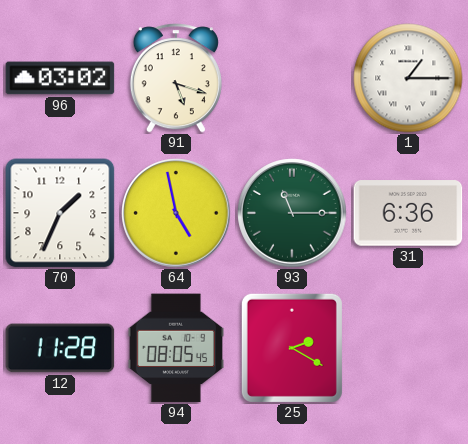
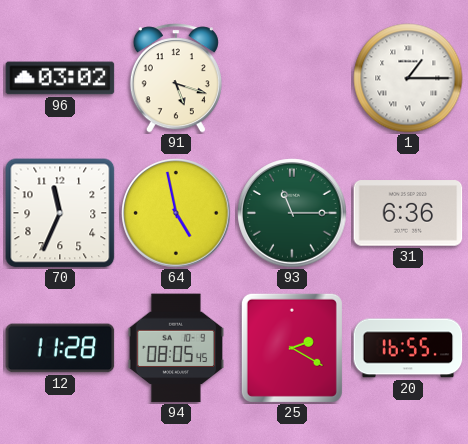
70: 1:34 -> 11:34 (60, 213)
20: none -> 16:55 (408, 348)
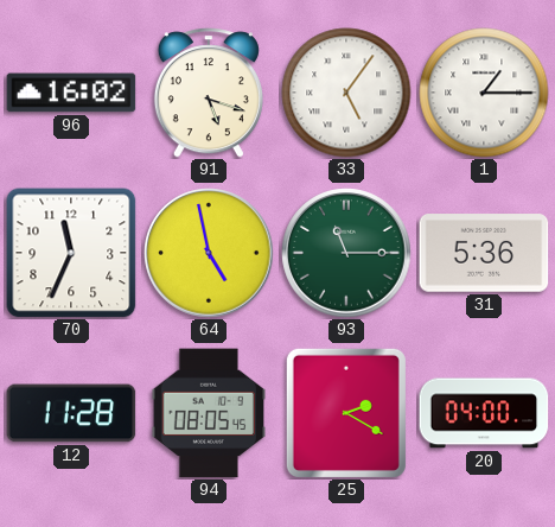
96: 03:02 -> 16:02 (71, 93)
33: none -> 5:06 (346, 93)
31: 6:36 -> 5:36 (484, 253)
20: 16:55 -> 04:00 (484, 413)
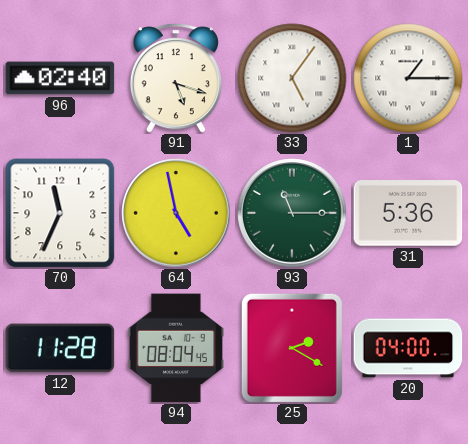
96: 16:02 -> 02:40 (60, 78)
94: 08:05 -> 08:04 (175, 348)
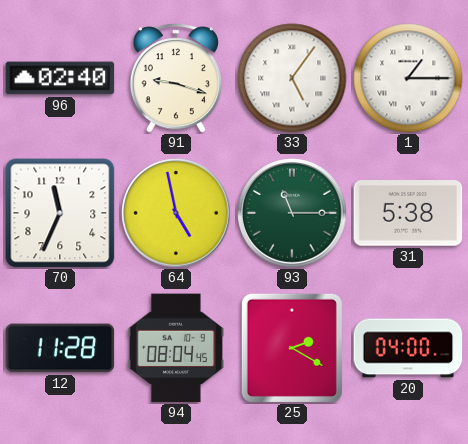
91: 5:18 -> 9:18 (176, 78)
31: 5:36 -> 5:38 (408, 213)
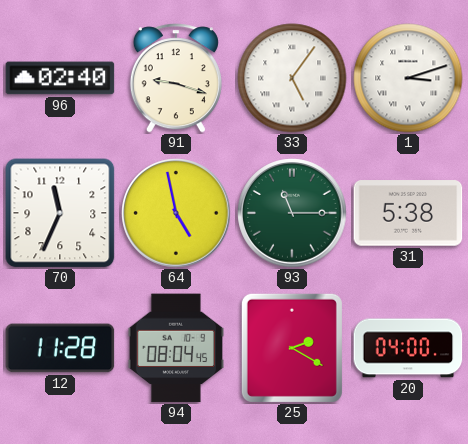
1: 1:15 -> 3:12 (408, 78)
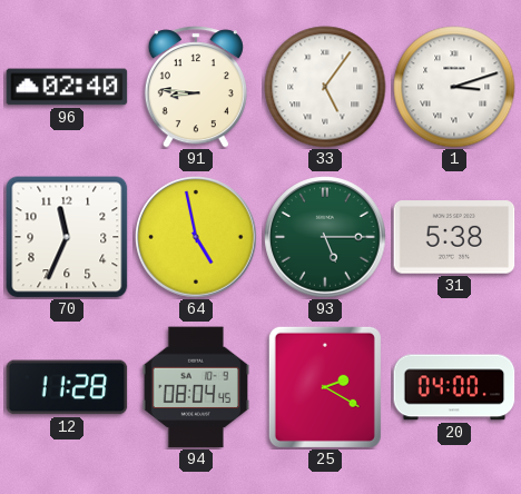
91: 9:18 -> 8:46 (196, 87)
93: 11:15 -> 5:15 (325, 237)
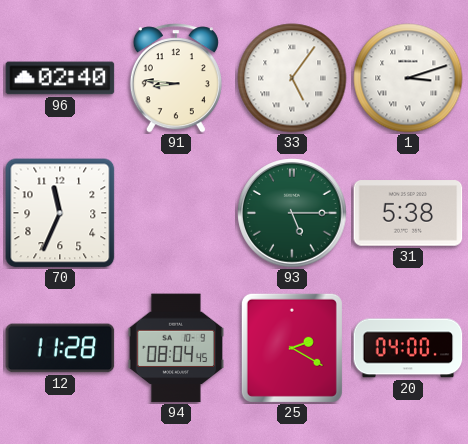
64: 4:58 -> none (196, 237)
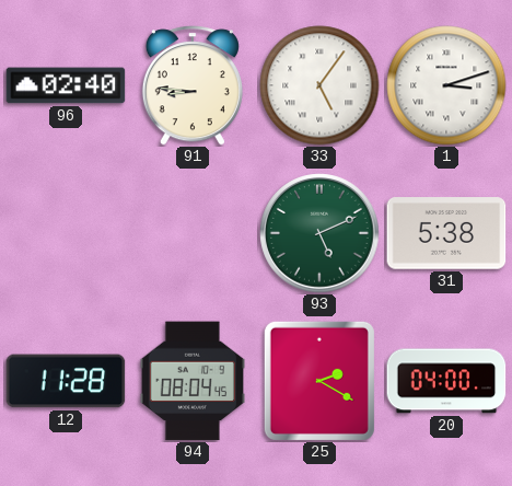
70: 11:34 -> none (60, 213)
93: 5:15 -> 5:11 (319, 233)
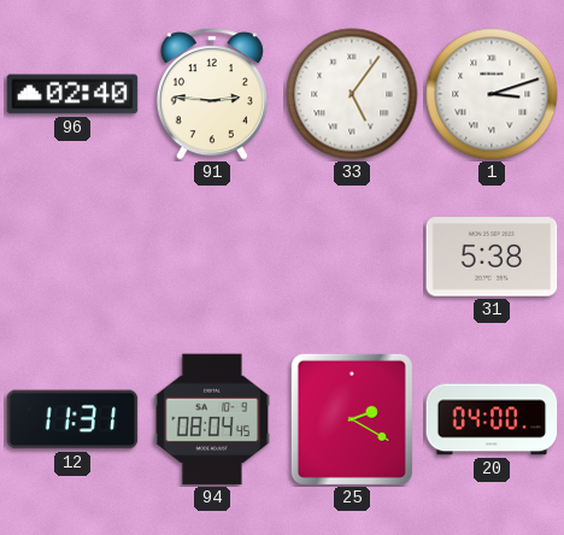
91: 8:46 -> 2:46 (212, 94)
93: 5:11 -> none (319, 233)
12: 11:28 -> 11:31 (72, 419)
